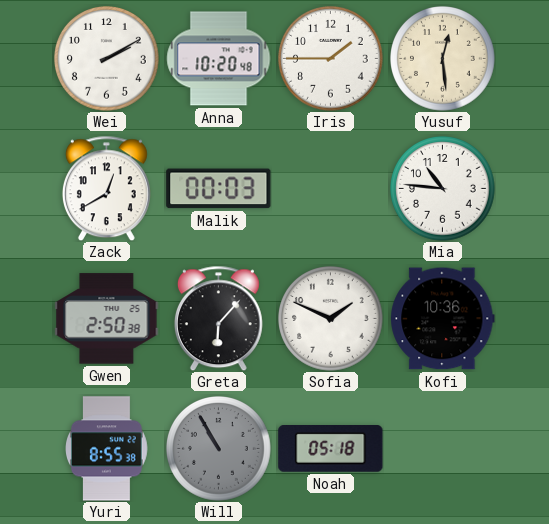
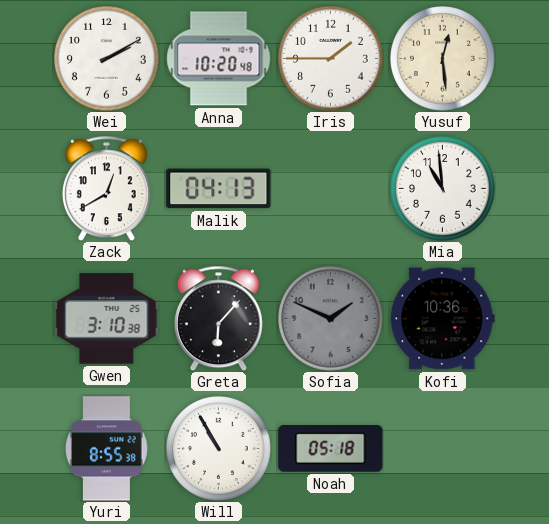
Malik: 00:03 -> 04:13 (219, 189)
Mia: 10:46 -> 10:59 (443, 189)
Gwen: 2:50 -> 3:10 (107, 319)
Sofia dial: white -> grey (331, 319)
Will dial: grey -> white (219, 449)
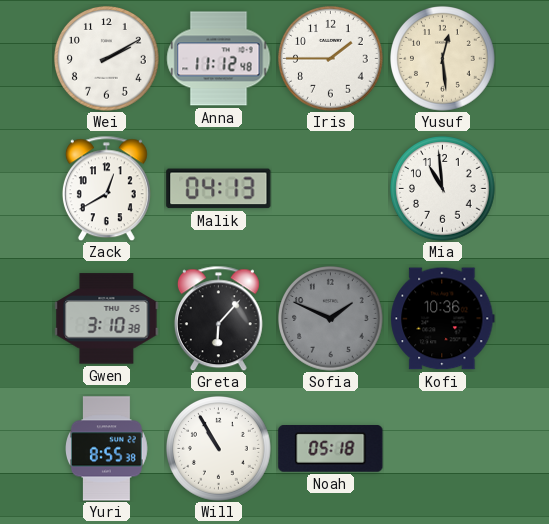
Anna: 10:20 -> 11:12 (219, 59)
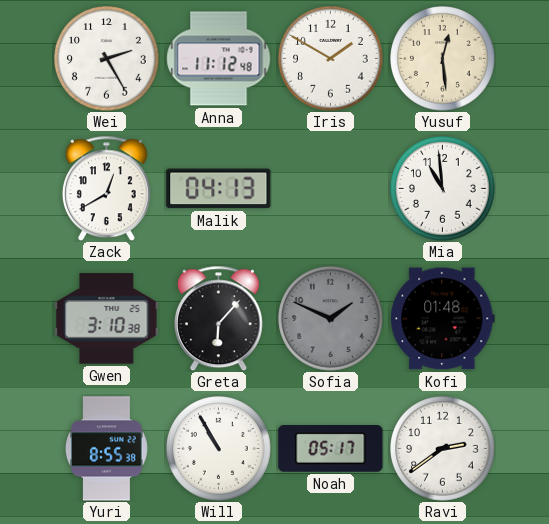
Wei: 2:10 -> 2:25 (107, 59)
Iris: 1:45 -> 1:50 (331, 59)
Kofi: 10:36 -> 01:48 (443, 319)
Noah: 05:18 -> 05:17 (331, 449)
Ravi: none -> 2:39 (443, 449)
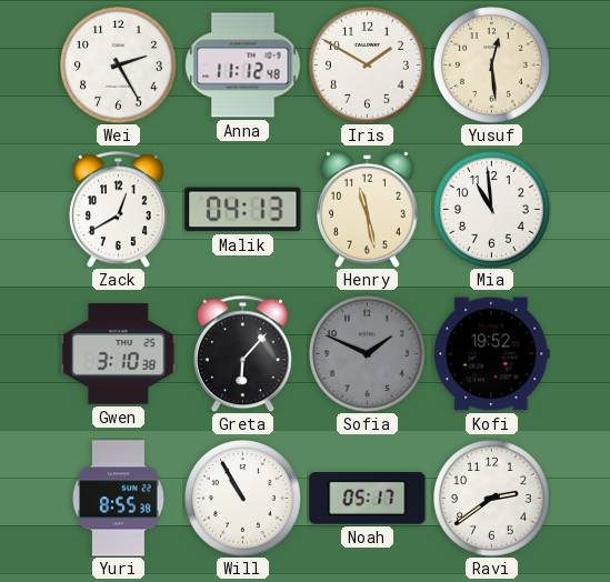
Henry: none -> 11:28 (368, 209)
Kofi: 01:48 -> 19:52 (492, 354)
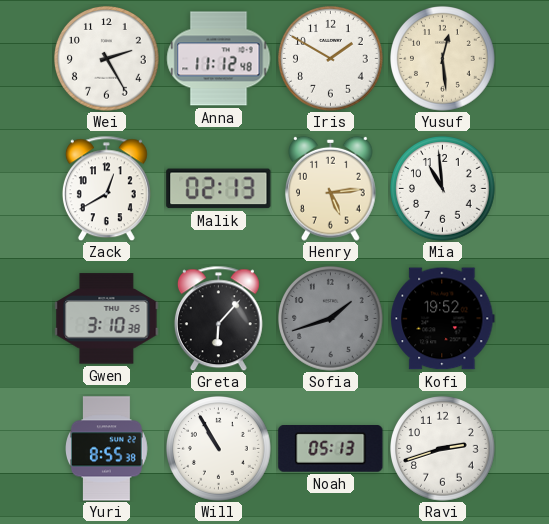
Malik: 04:13 -> 02:13 (219, 189)
Henry: 11:28 -> 5:14 (331, 188)
Sofia: 1:49 -> 1:42 (331, 319)
Noah: 05:17 -> 05:13 (331, 449)
Ravi: 2:39 -> 2:42 (443, 449)
